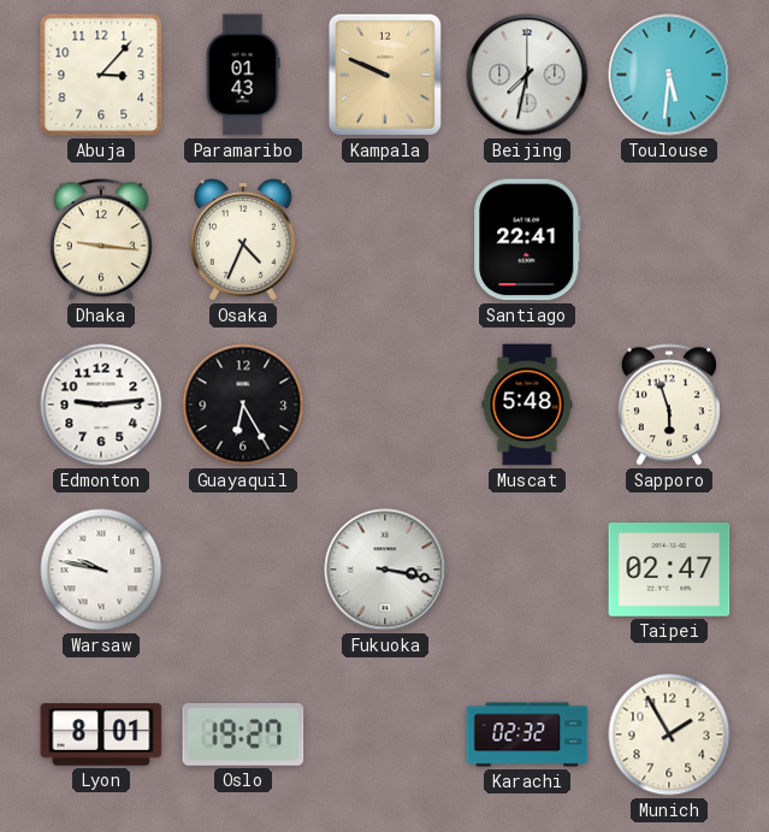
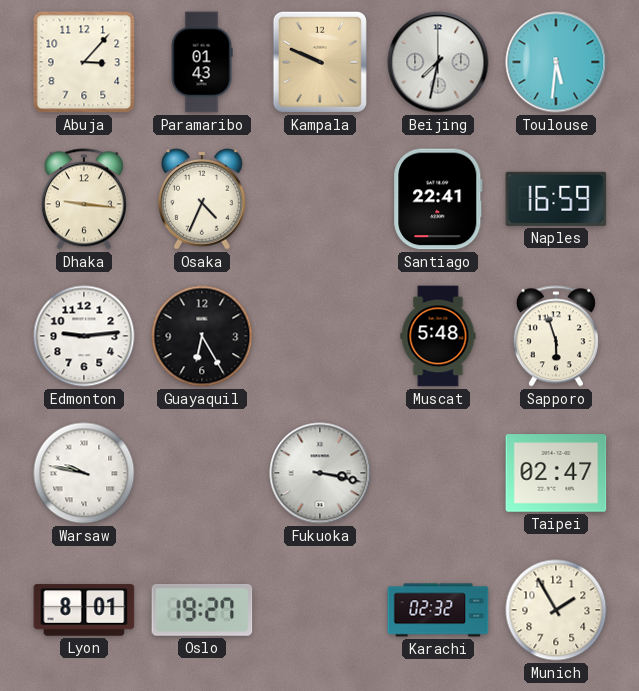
Naples: none -> 16:59 (556, 199)
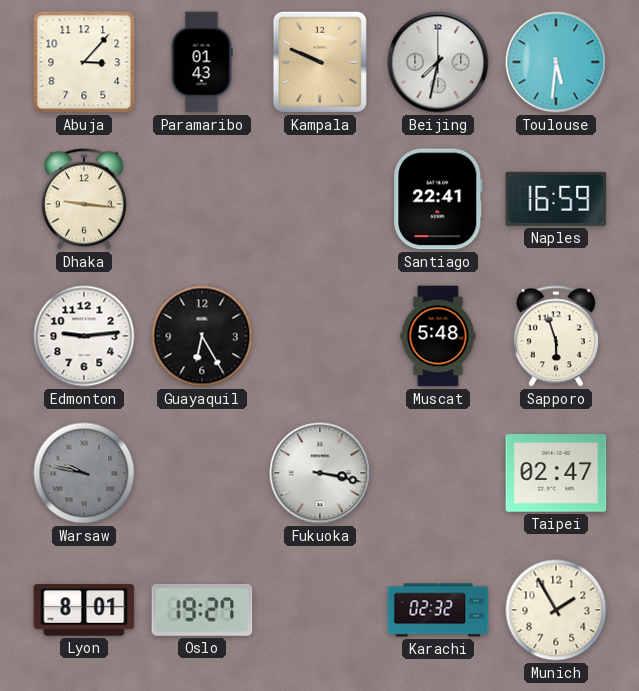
Osaka: 4:34 -> none (203, 199)
Warsaw dial: white -> grey (84, 473)
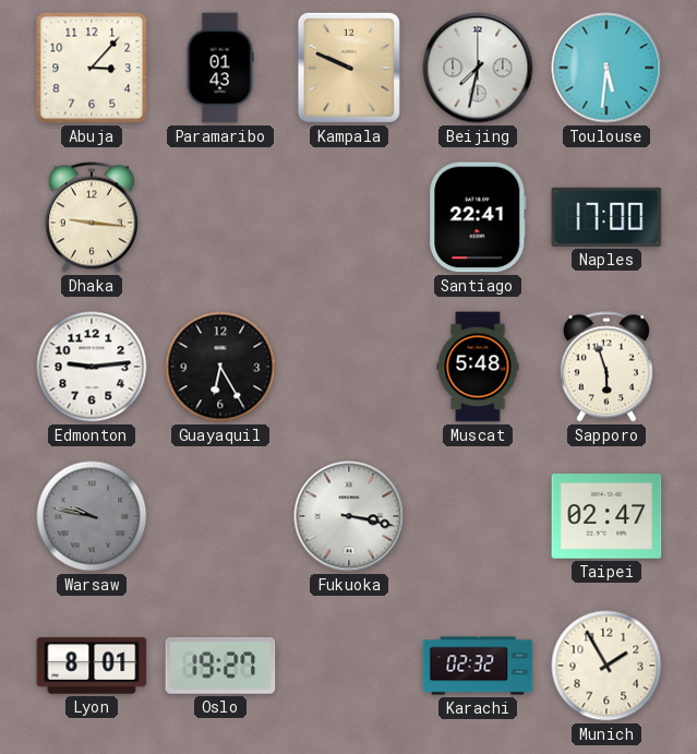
Naples: 16:59 -> 17:00 (606, 217)
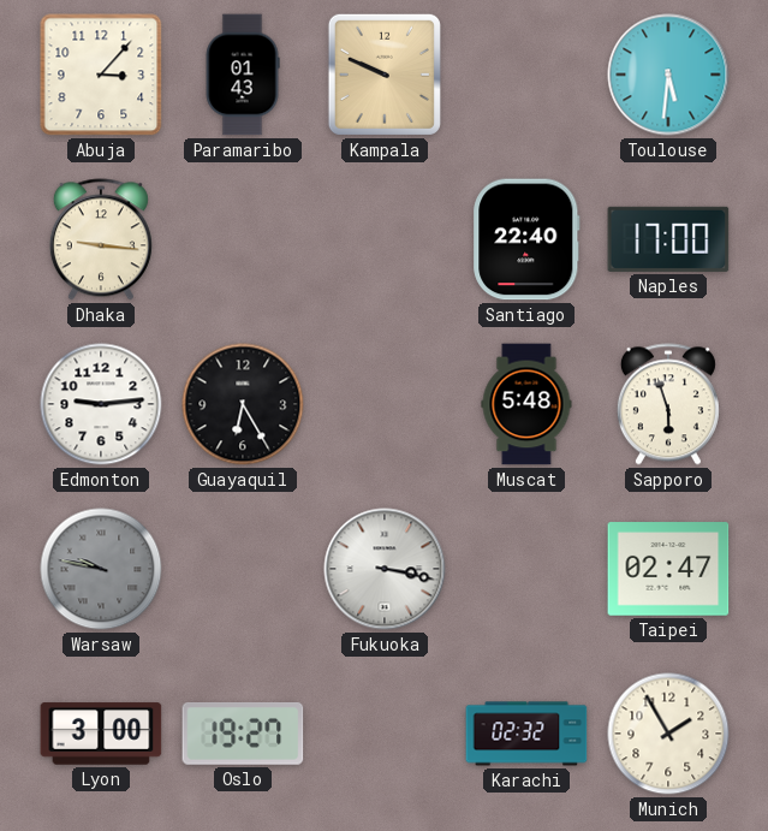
Beijing: 7:32 -> none (478, 68)
Santiago: 22:41 -> 22:40 (526, 239)
Lyon: 8:01 -> 3:00 (101, 734)
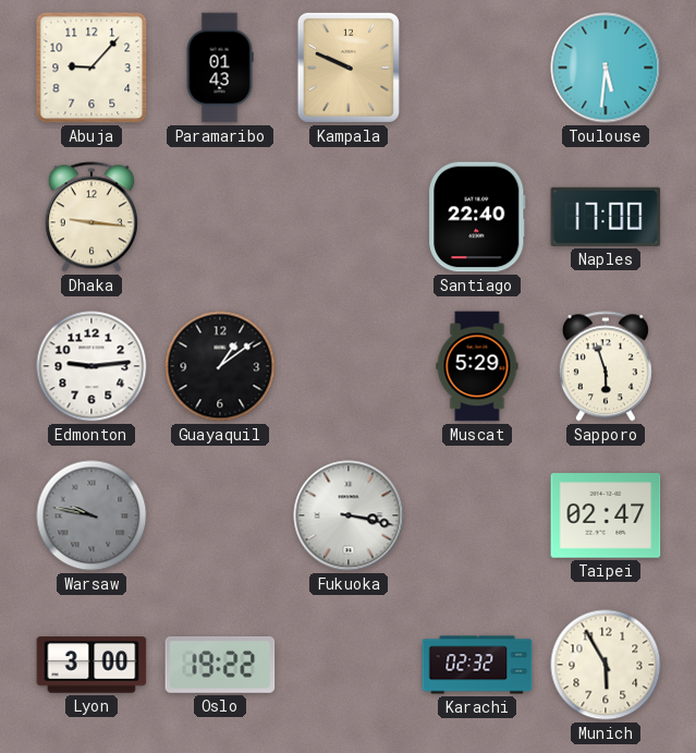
Abuja: 3:07 -> 9:07 (91, 68)
Guayaquil: 6:25 -> 1:09 (220, 366)
Muscat: 5:48 -> 5:29 (477, 366)
Oslo: 19:27 -> 19:22 (220, 665)
Munich: 1:55 -> 5:55 (606, 665)
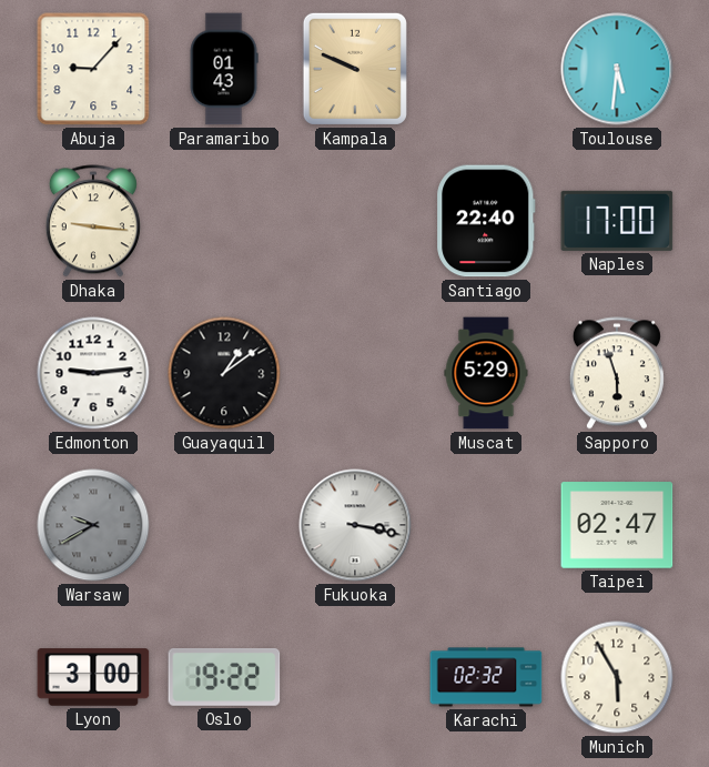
Warsaw: 9:47 -> 9:40 (93, 525)
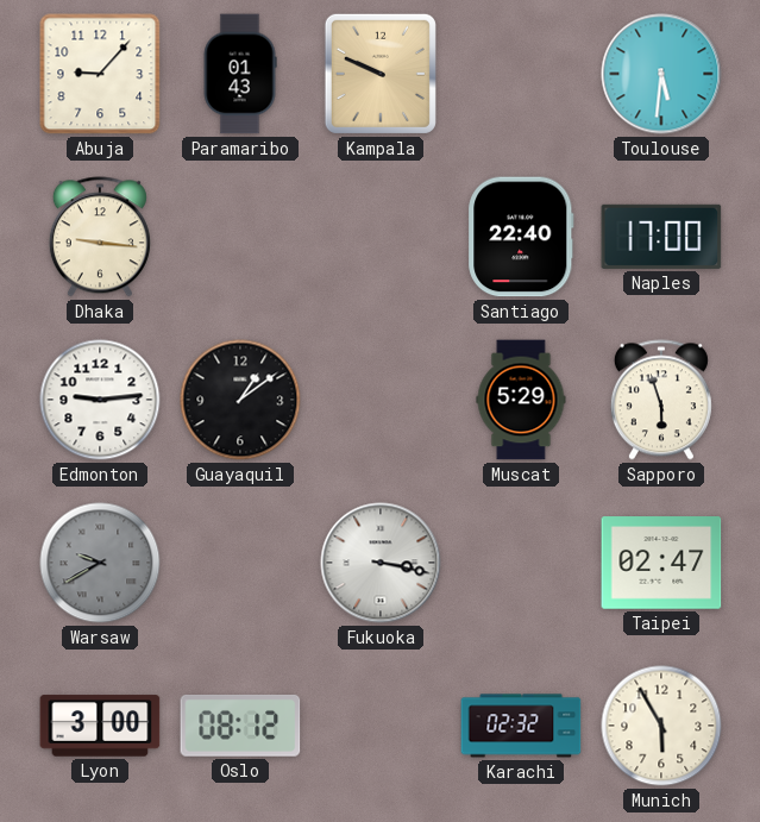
Oslo: 19:22 -> 08:12 (240, 726)
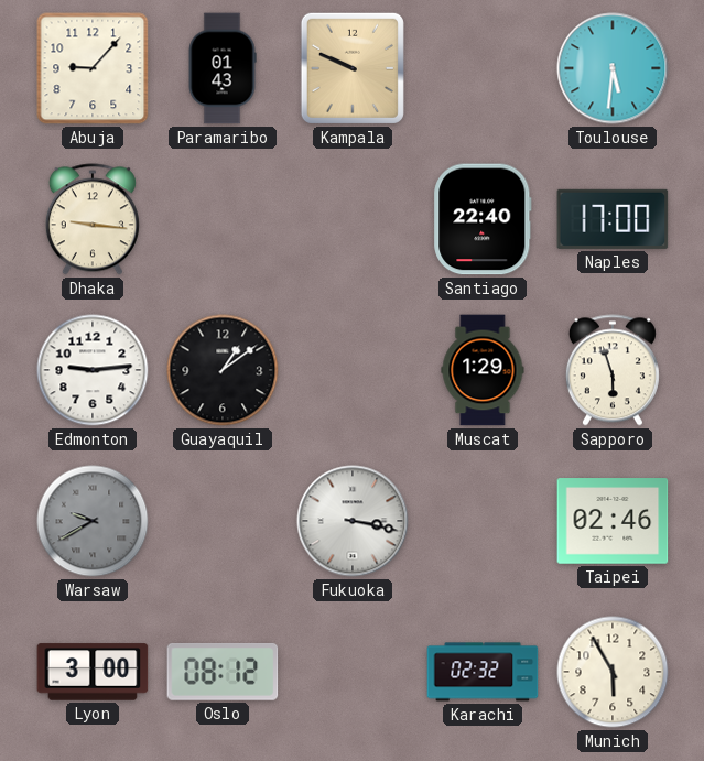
Muscat: 5:29 -> 1:29 (483, 370)
Taipei: 02:47 -> 02:46 (613, 521)
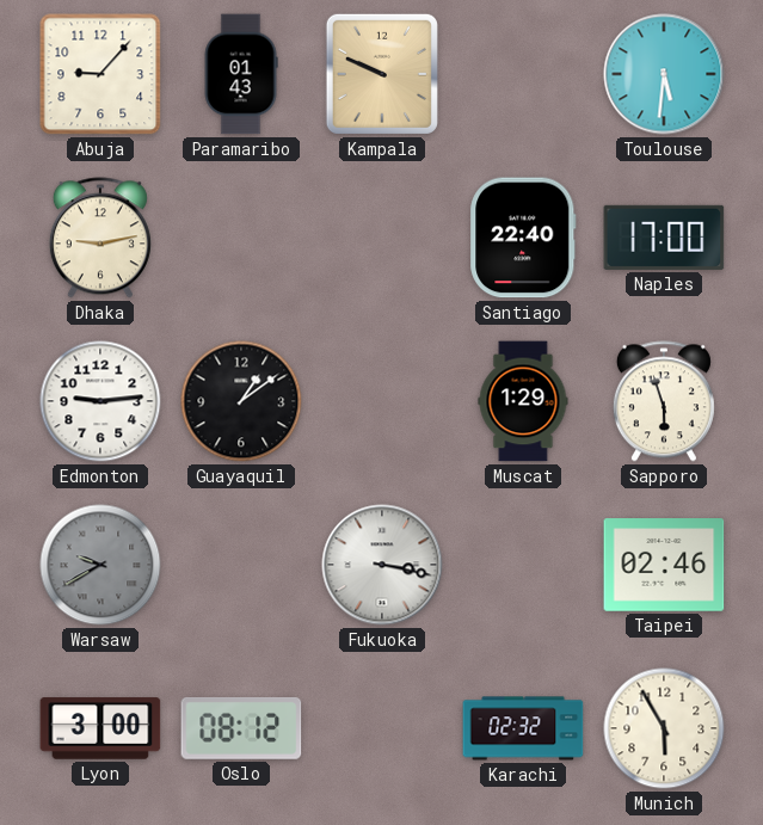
Dhaka: 9:16 -> 9:13 (100, 238)
